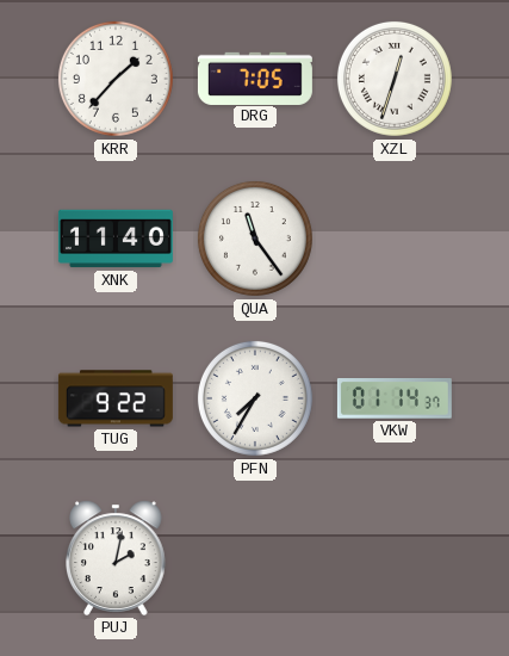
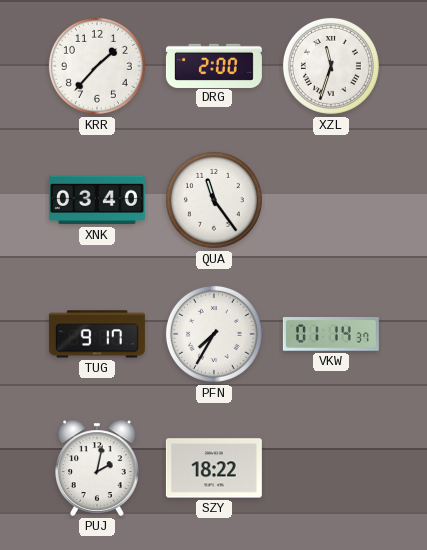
DRG: 7:05 -> 2:00 (214, 65)
XZL: 12:33 -> 11:33 (331, 66)
XNK: 11:40 -> 03:40 (97, 200)
TUG: 9:22 -> 9:17 (97, 334)
SZY: none -> 18:22 (214, 468)
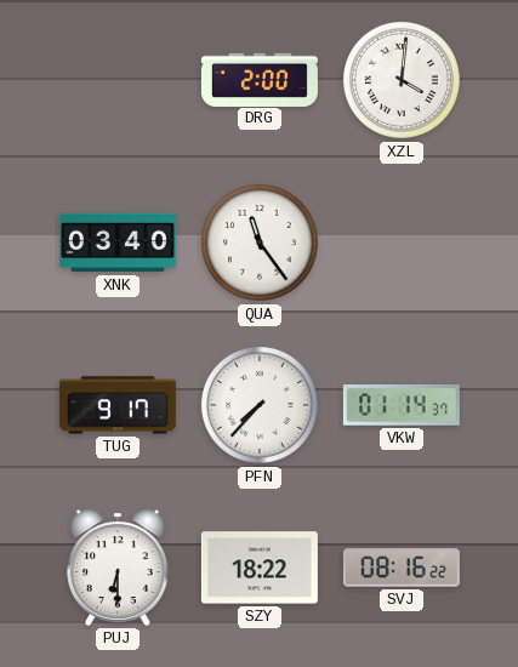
KRR: 1:37 -> none (97, 66)
XZL: 11:33 -> 4:01 (402, 80)
PFN: 7:35 -> 7:37 (260, 405)
PUJ: 2:02 -> 6:30 (119, 568)
SVJ: none -> 08:16 (402, 568)
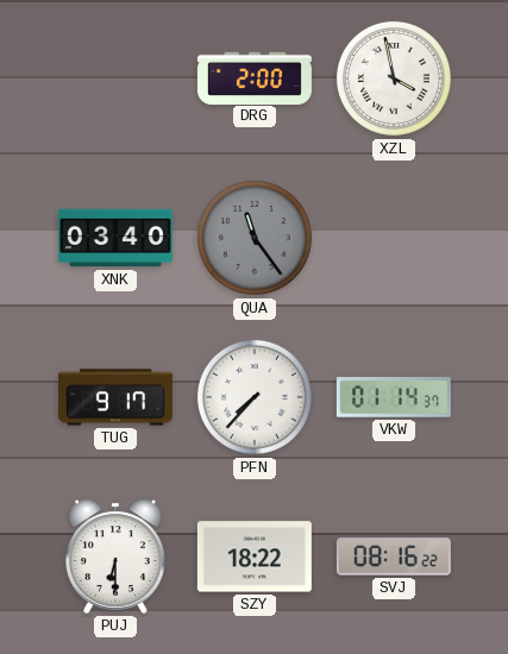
XZL: 4:01 -> 3:58 (394, 78)
QUA dial: white -> grey (255, 238)
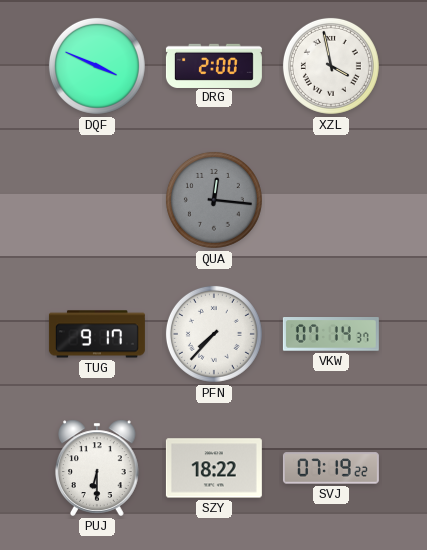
DQF: none -> 3:49 (97, 66)
XNK: 03:40 -> none (115, 238)
QUA: 11:24 -> 12:16 (214, 200)
VKW: 01:14 -> 07:14 (331, 334)
SVJ: 08:16 -> 07:19 (331, 468)
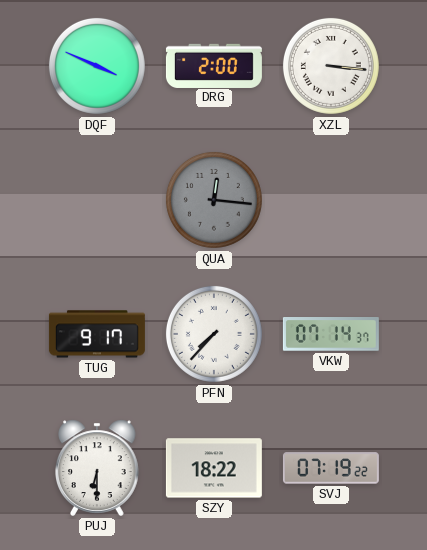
XZL: 3:58 -> 3:16 (331, 66)
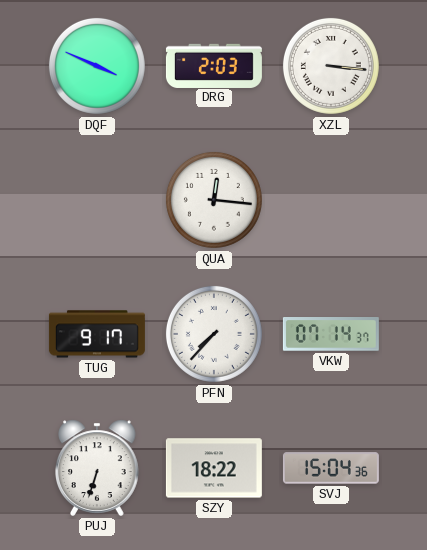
DRG: 2:00 -> 2:03 (214, 65)
QUA dial: grey -> white (214, 200)
PUJ: 6:30 -> 6:33 (98, 468)
SVJ: 07:19 -> 15:04 (331, 468)
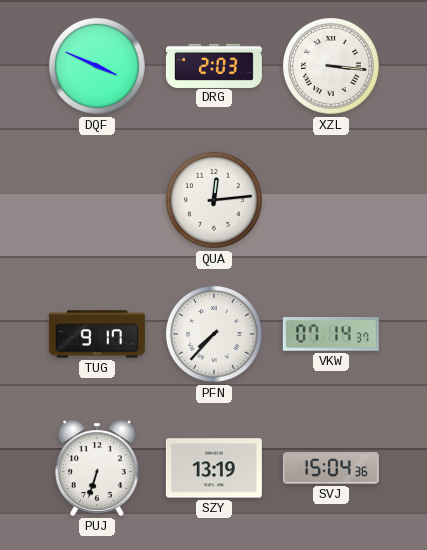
QUA: 12:16 -> 12:14 (214, 200)
SZY: 18:22 -> 13:19 (214, 468)
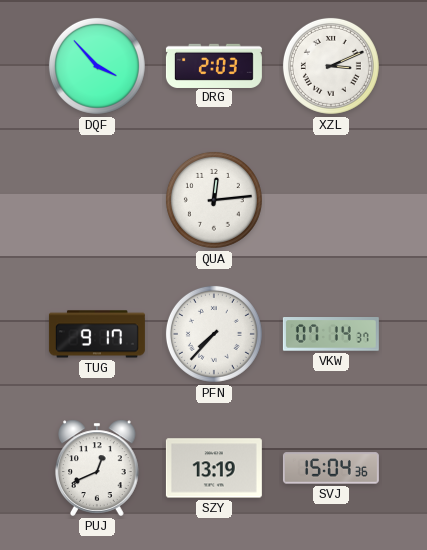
DQF: 3:49 -> 3:53 (97, 66)
XZL: 3:16 -> 3:11 (331, 66)
PUJ: 6:33 -> 12:41 (98, 468)
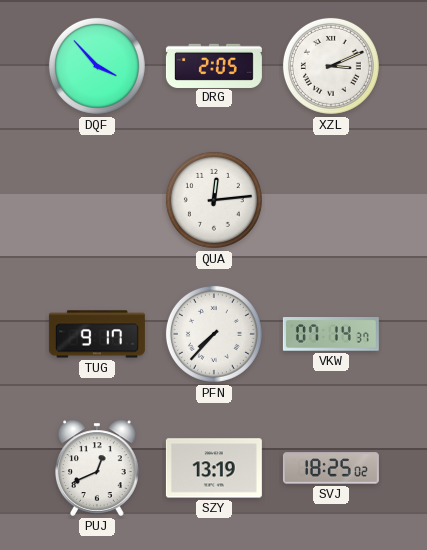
DRG: 2:03 -> 2:05 (214, 65)
SVJ: 15:04 -> 18:25 (331, 468)
